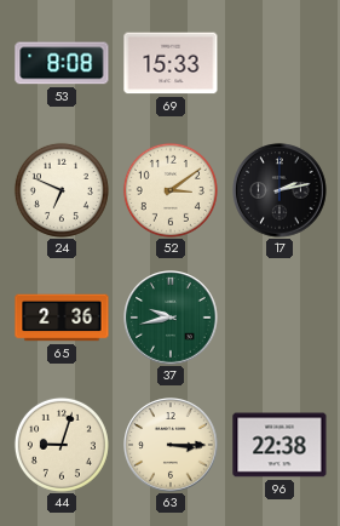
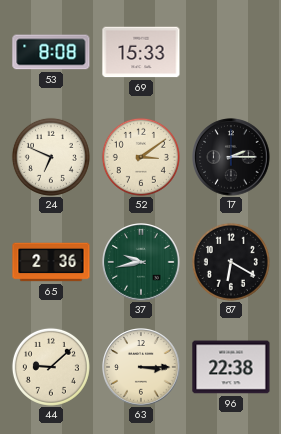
17: 2:13 -> 2:15 (231, 157)
87: none -> 6:20 (231, 262)
44: 9:03 -> 9:08 (51, 367)
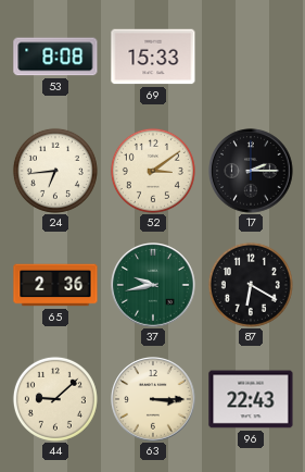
24: 6:49 -> 6:44 (55, 171)
96: 22:38 -> 22:43 (251, 399)
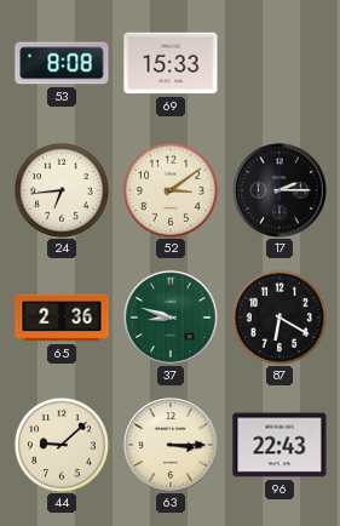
37: 9:43 -> 8:48 (171, 318)
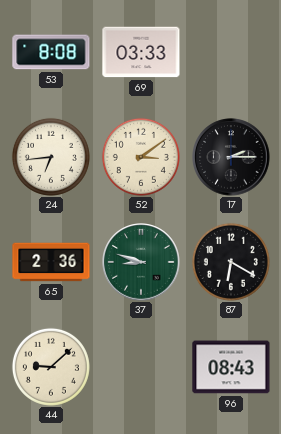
69: 15:33 -> 03:33 (141, 52)
63: 3:15 -> none (171, 445)
96: 22:43 -> 08:43 (231, 367)
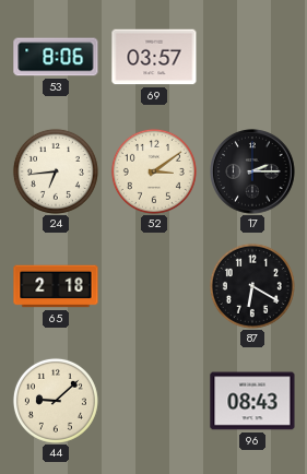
53: 8:08 -> 8:06 (56, 57)
69: 03:33 -> 03:57 (154, 57)
65: 2:36 -> 2:18 (56, 286)
37: 8:48 -> none (141, 262)
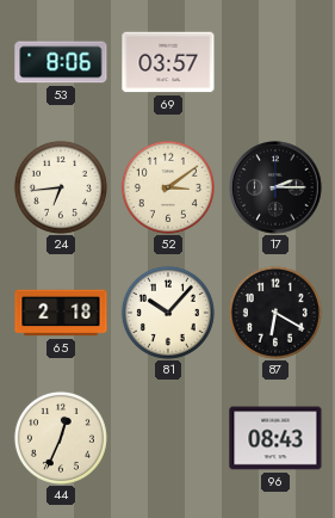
81: none -> 10:07 (168, 313)
44: 9:08 -> 12:34 (61, 438)
